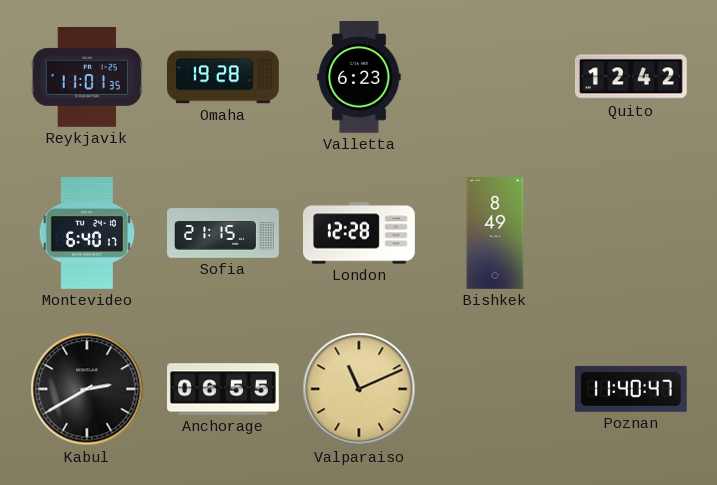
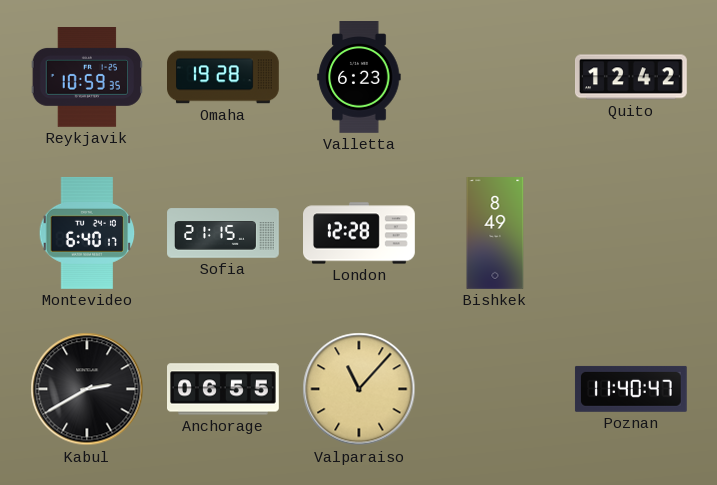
Reykjavik: 11:01 -> 10:59 (86, 78)
Valparaiso: 11:11 -> 11:07 (359, 389)
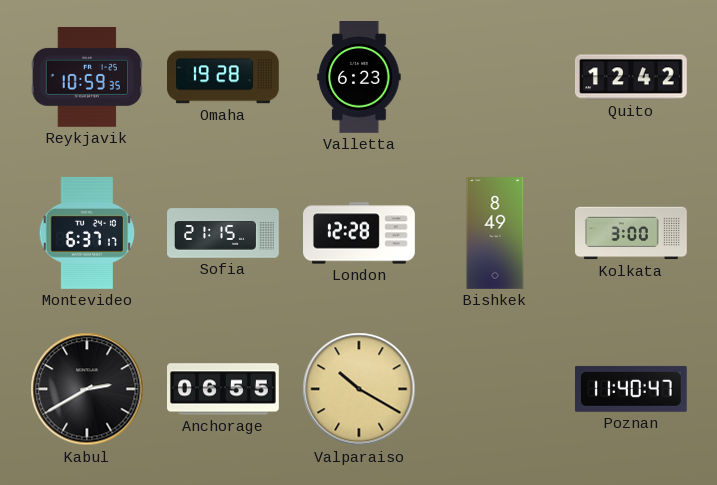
Montevideo: 6:40 -> 6:37 (87, 233)
Kolkata: none -> 3:00 (632, 233)
Valparaiso: 11:07 -> 10:20 (359, 389)
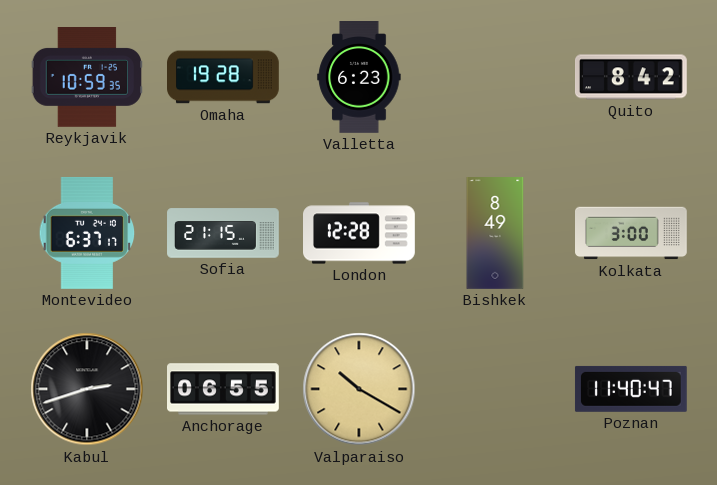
Quito: 12:42 -> 8:42 (632, 77)
Kabul: 2:40 -> 2:42 (87, 389)
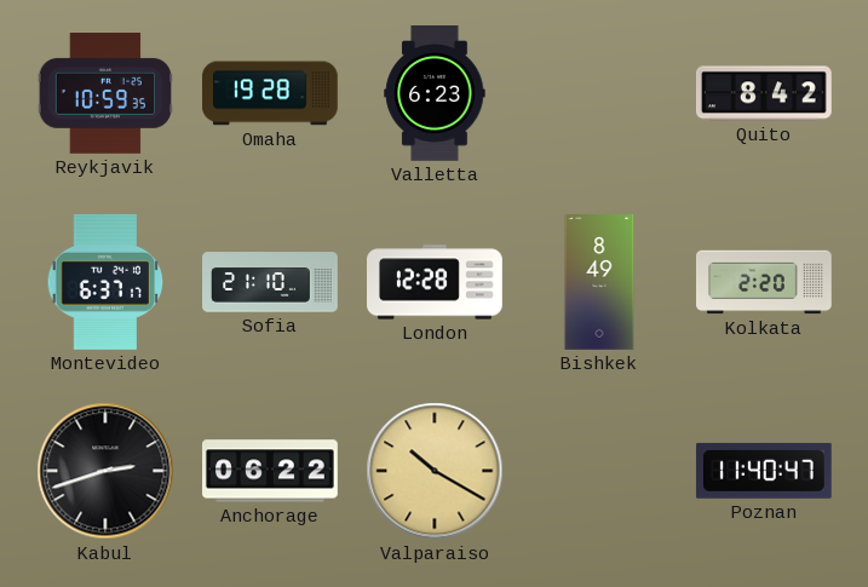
Sofia: 21:15 -> 21:10 (270, 282)
Kolkata: 3:00 -> 2:20 (765, 282)
Anchorage: 06:55 -> 06:22 (271, 471)
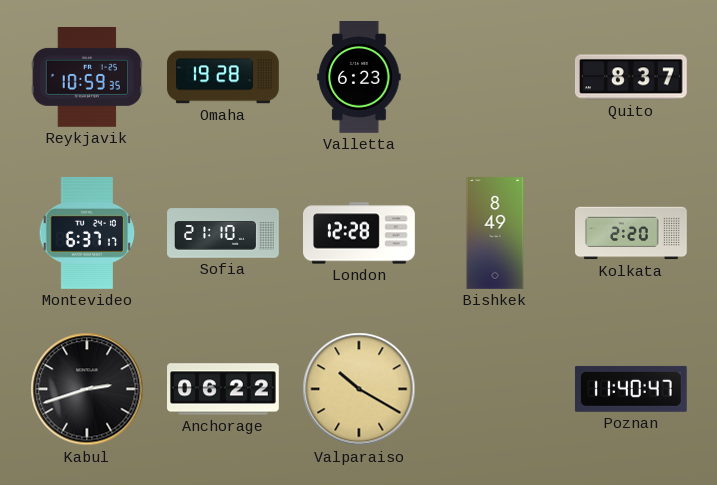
Quito: 8:42 -> 8:37 (632, 77)
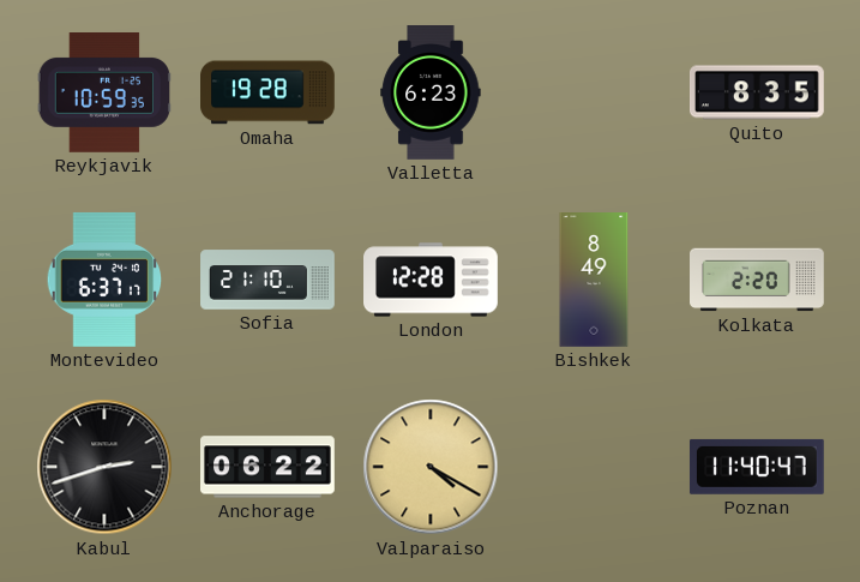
Quito: 8:37 -> 8:35 (758, 92)
Valparaiso: 10:20 -> 4:20 (431, 467)
